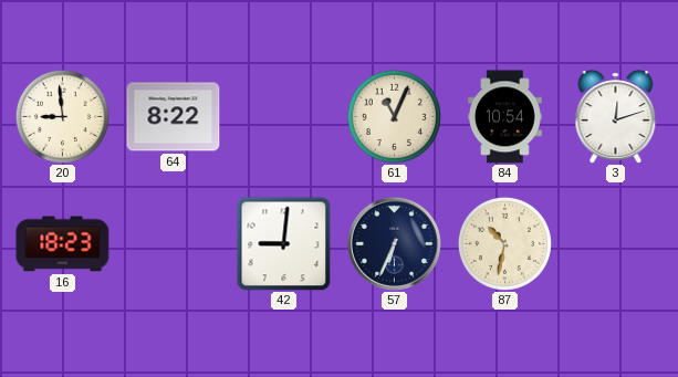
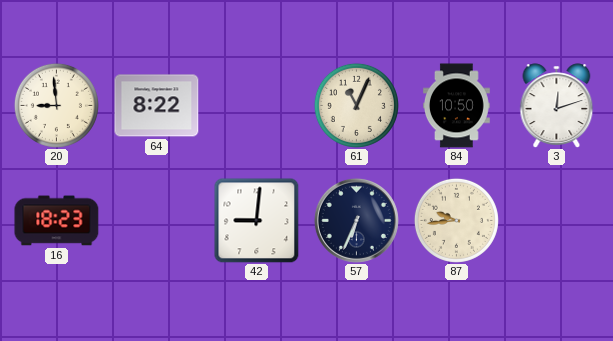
84: 10:54 -> 10:50 (457, 106)
87: 10:32 -> 9:44 (456, 220)
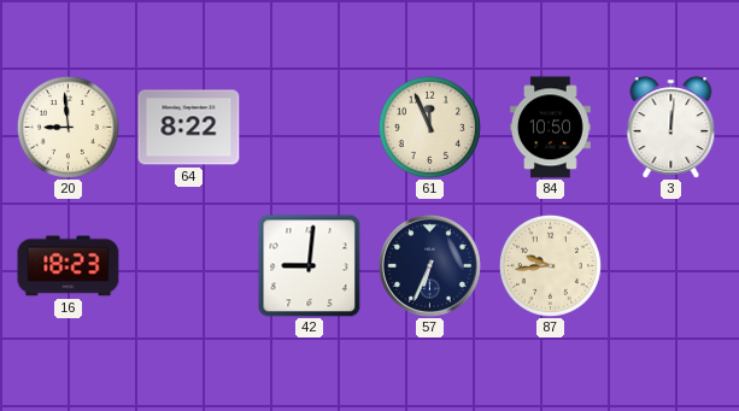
61: 11:04 -> 11:56 (429, 127)
3: 12:12 -> 12:01 (671, 128)
